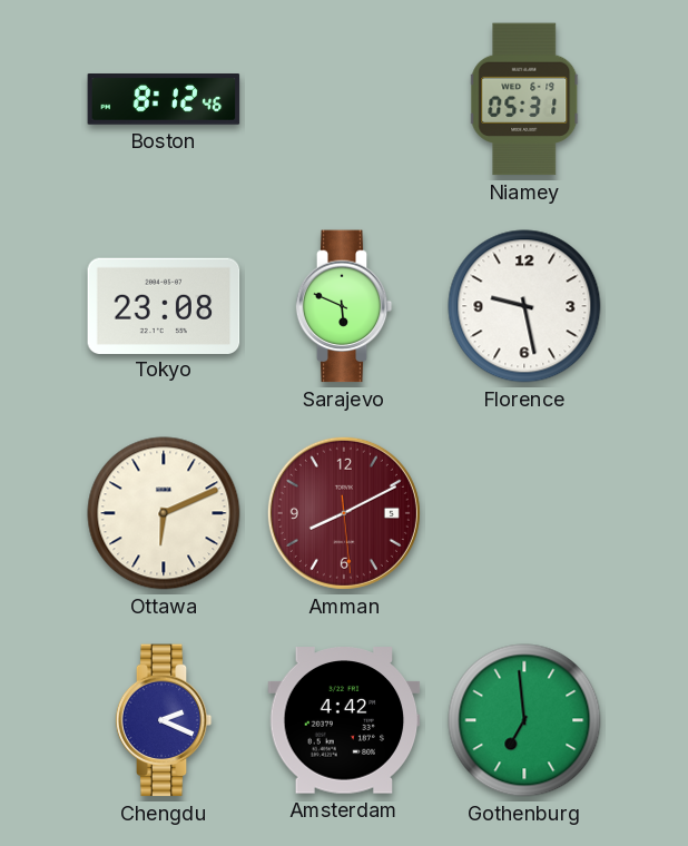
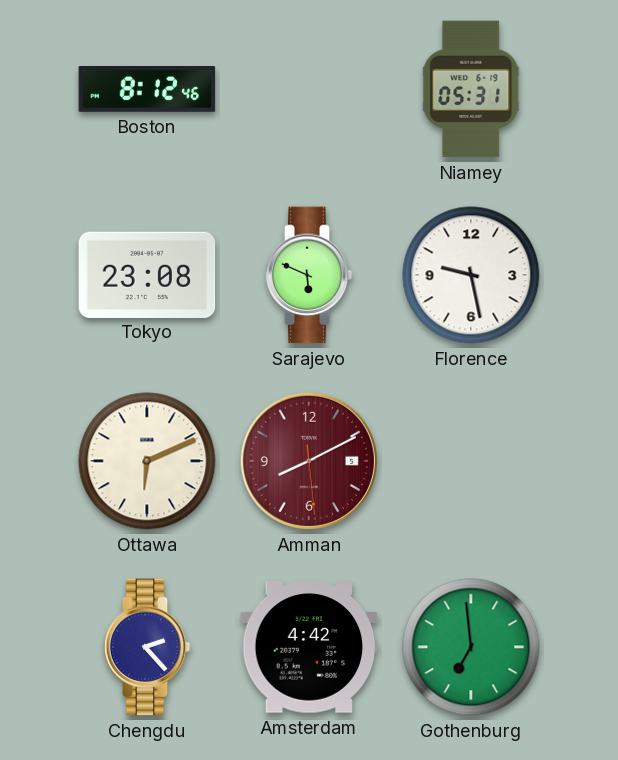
Chengdu: 2:19 -> 2:23 (147, 647)
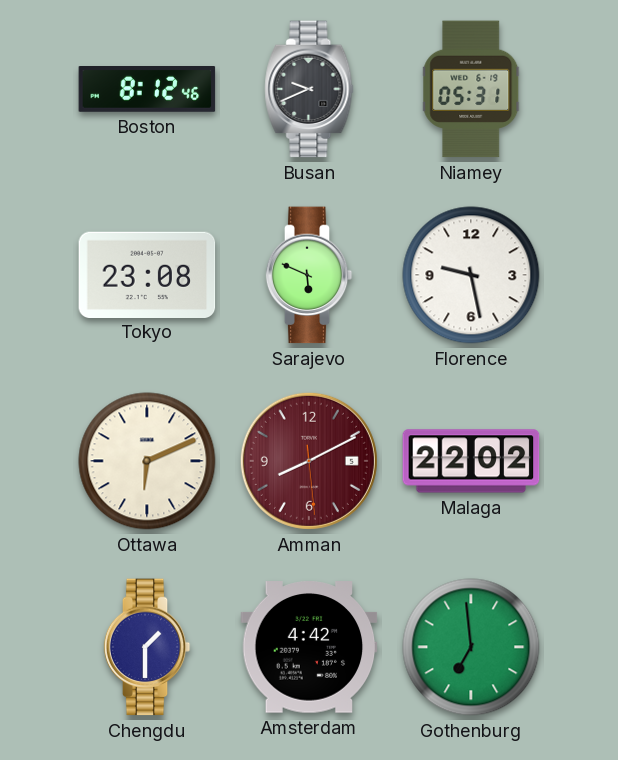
Busan: none -> 9:41 (309, 89)
Malaga: none -> 22:02 (471, 461)
Chengdu: 2:23 -> 1:30 (147, 647)
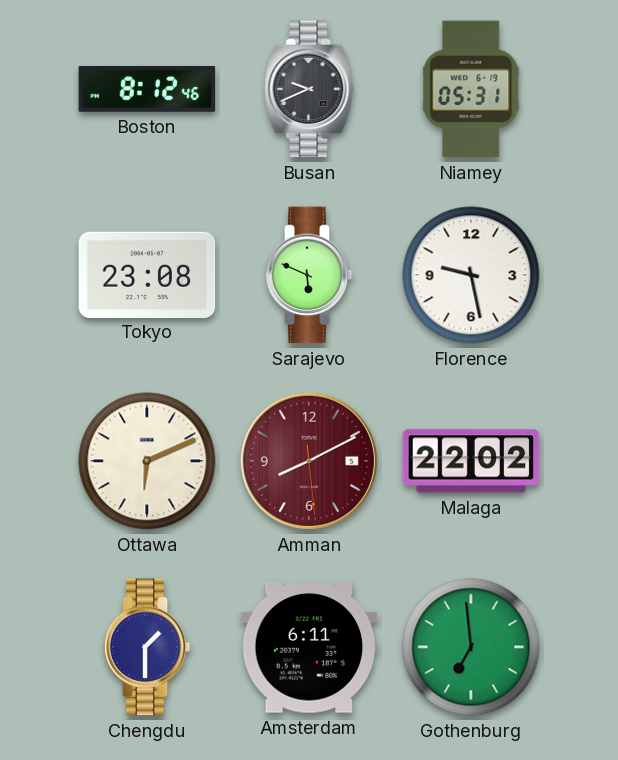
Amsterdam: 4:42 -> 6:11 (309, 647)
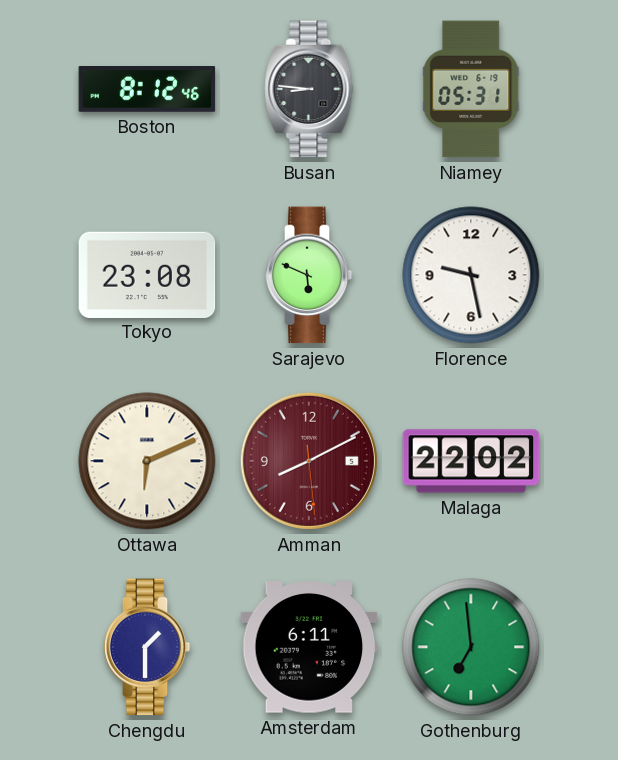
Busan: 9:41 -> 8:46 (309, 89)
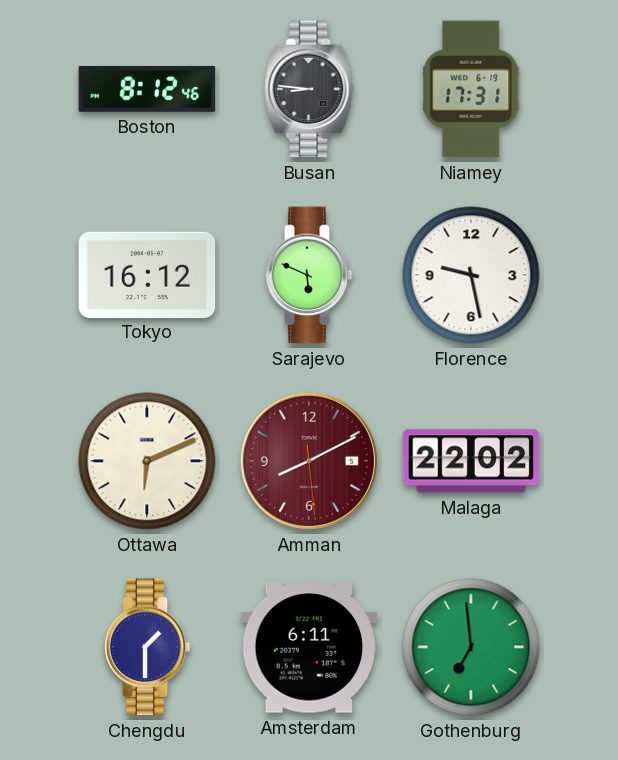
Niamey: 05:31 -> 17:31 (472, 89)
Tokyo: 23:08 -> 16:12 (147, 274)
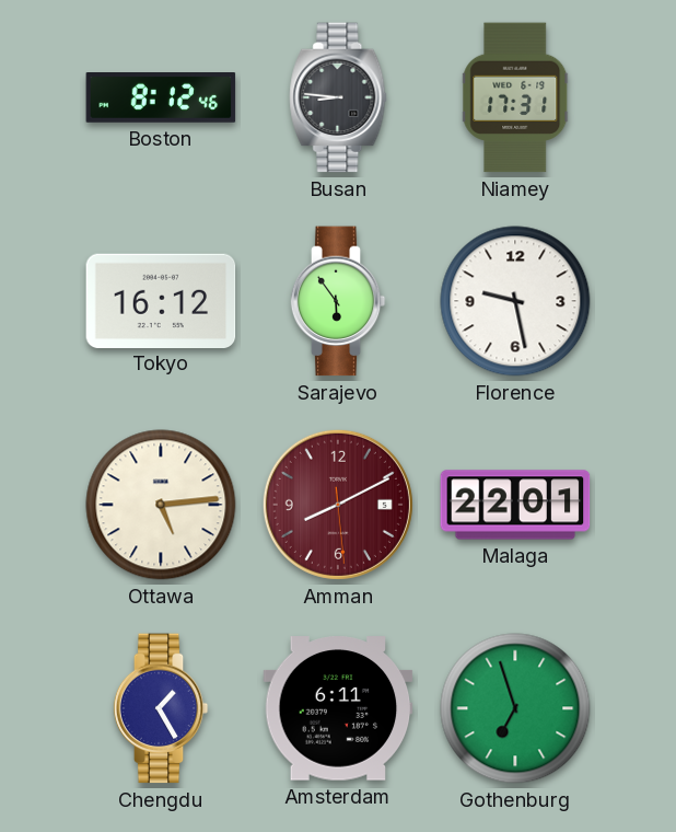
Sarajevo: 5:49 -> 5:54 (338, 301)
Ottawa: 6:11 -> 5:14 (161, 505)
Malaga: 22:02 -> 22:01 (515, 505)
Chengdu: 1:30 -> 1:25 (161, 708)
Gothenburg: 6:59 -> 6:57 (515, 708)
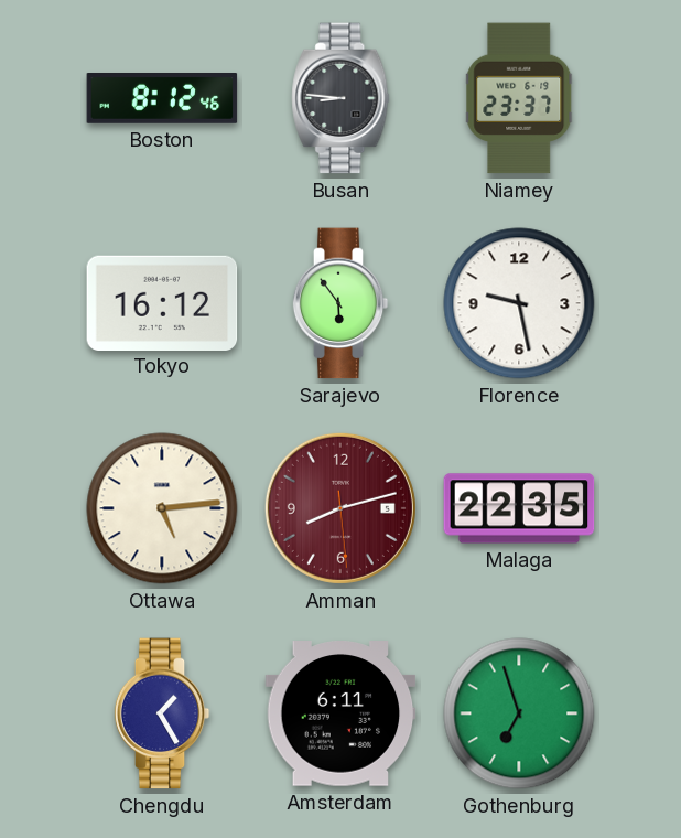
Niamey: 17:31 -> 23:37 (520, 98)
Amman: 8:10 -> 8:12 (340, 508)
Malaga: 22:01 -> 22:35 (519, 508)
